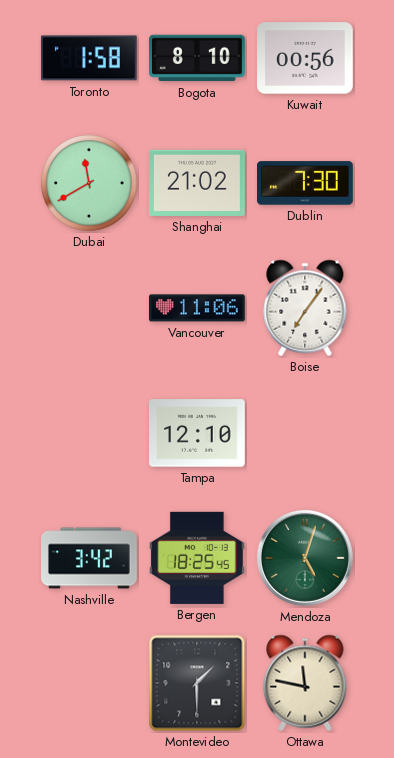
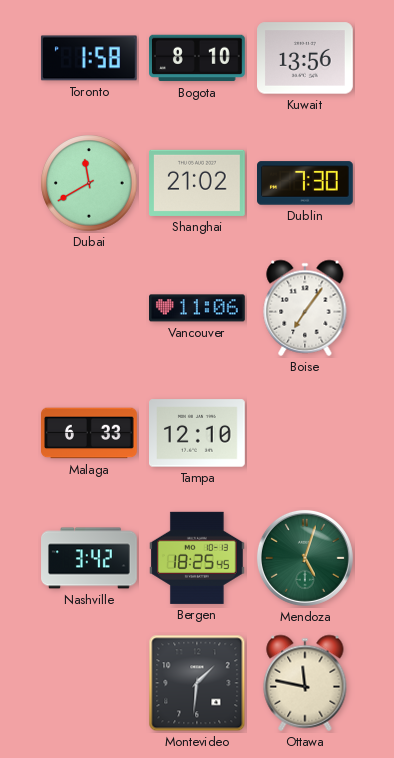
Kuwait: 00:56 -> 13:56 (306, 58)
Malaga: none -> 6:33 (89, 433)
Montevideo: 1:30 -> 1:31 (197, 683)
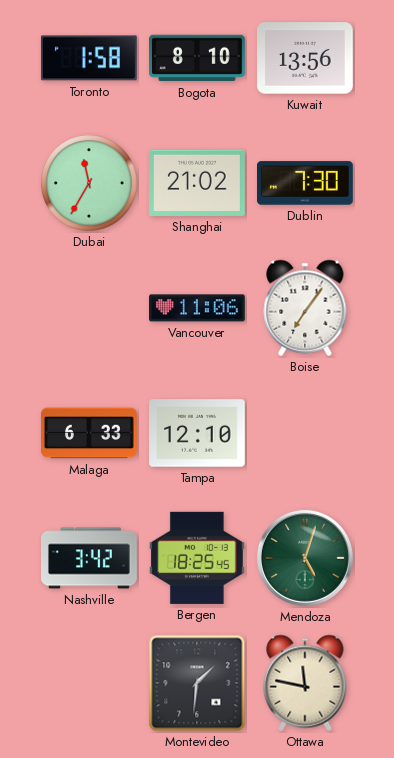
Dubai: 11:40 -> 11:35 (89, 183)
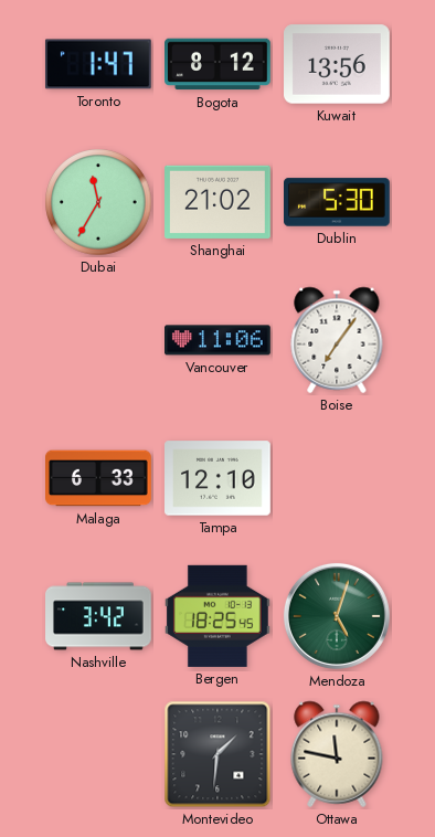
Toronto: 1:58 -> 1:47 (98, 64)
Bogota: 8:10 -> 8:12 (219, 64)
Dublin: 7:30 -> 5:30 (338, 202)
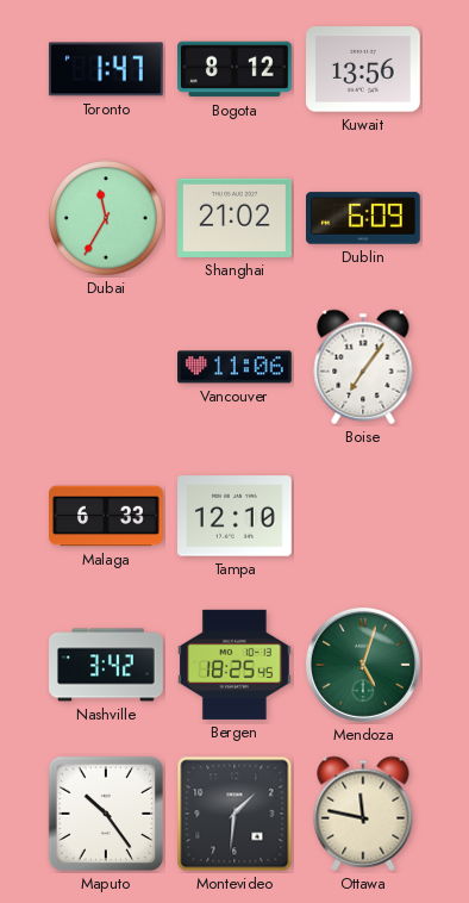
Dublin: 5:30 -> 6:09 (364, 218)
Maputo: none -> 10:24 (106, 814)
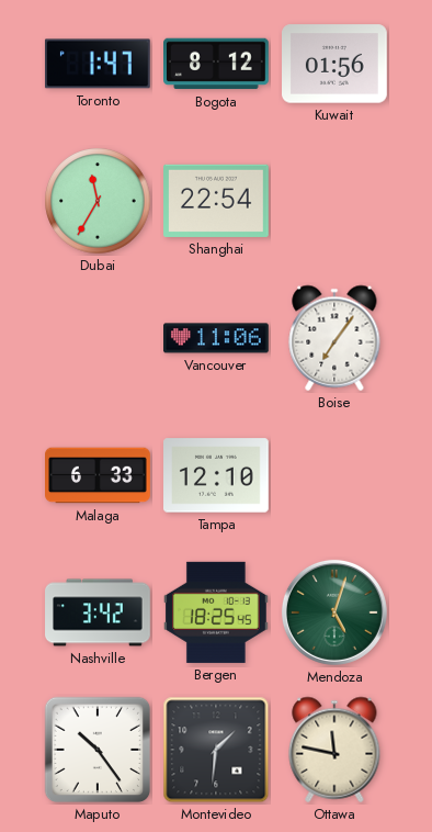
Kuwait: 13:56 -> 01:56 (336, 64)
Shanghai: 21:02 -> 22:54 (217, 201)
Dublin: 6:09 -> none (364, 218)
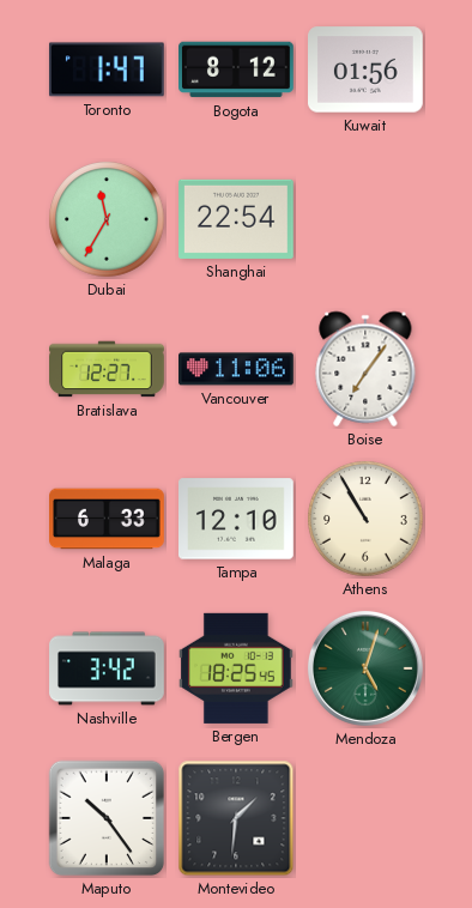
Bratislava: none -> 12:27 (107, 369)
Athens: none -> 10:55 (365, 519)
Ottawa: 11:47 -> none (334, 750)
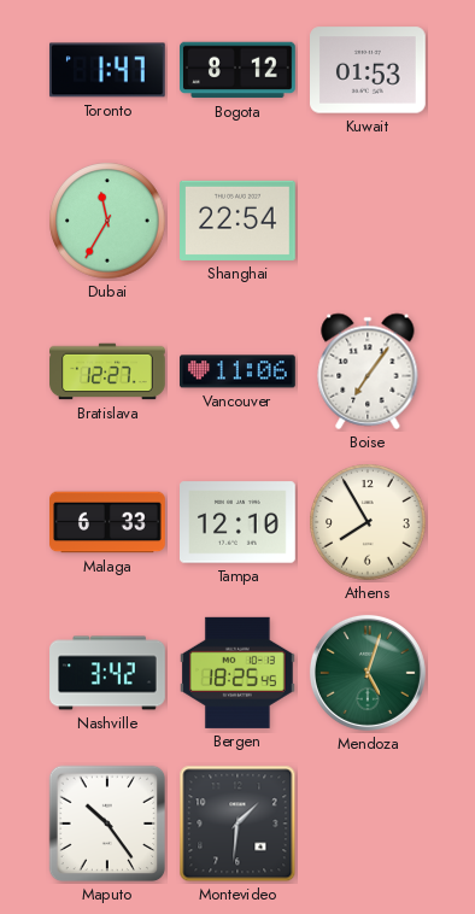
Kuwait: 01:56 -> 01:53 (369, 70)
Athens: 10:55 -> 7:55 (368, 522)
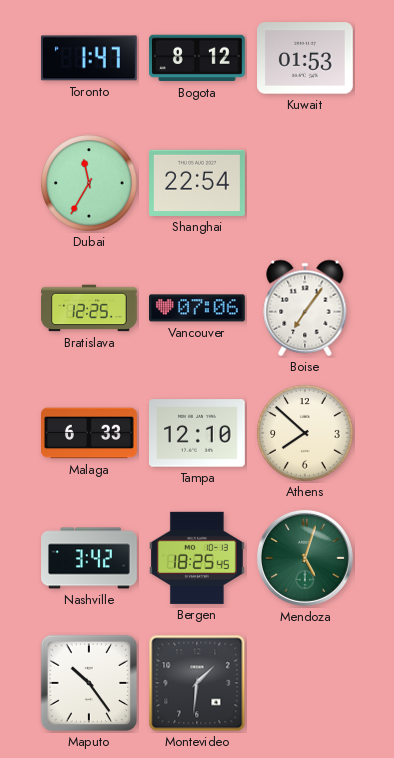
Bratislava: 12:27 -> 12:25 (89, 308)
Vancouver: 11:06 -> 07:06 (198, 308)
Athens: 7:55 -> 7:52 (305, 433)
